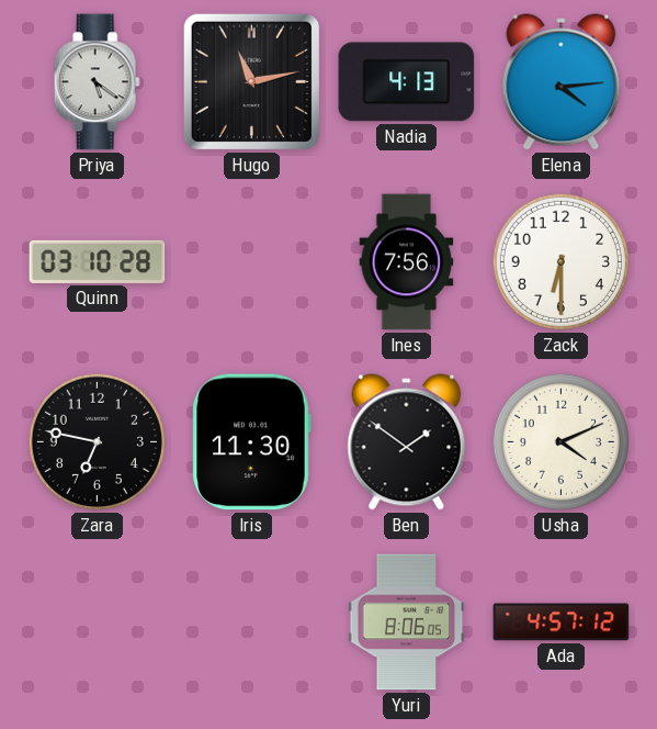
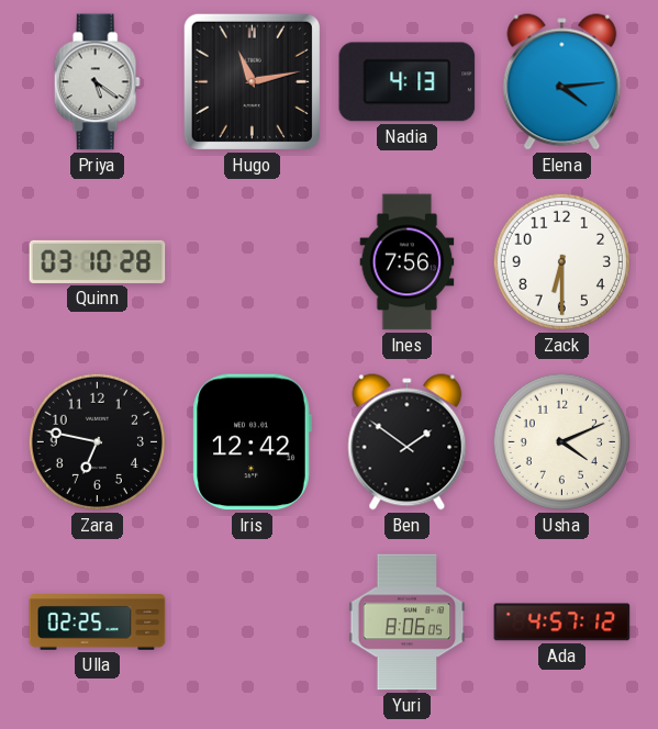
Iris: 11:30 -> 12:42 (252, 442)
Ulla: none -> 02:25 (98, 623)
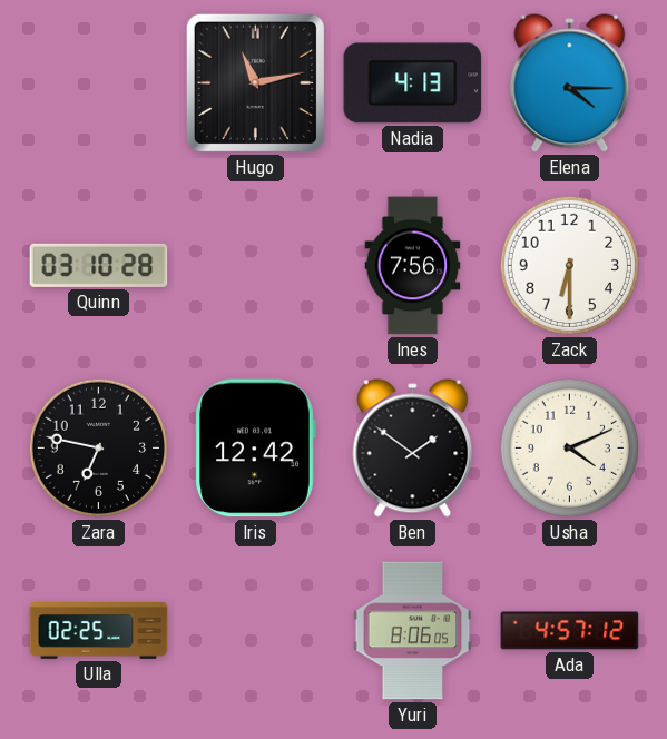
Priya: 5:21 -> none (97, 82)
Elena: 4:14 -> 4:15 (570, 83)
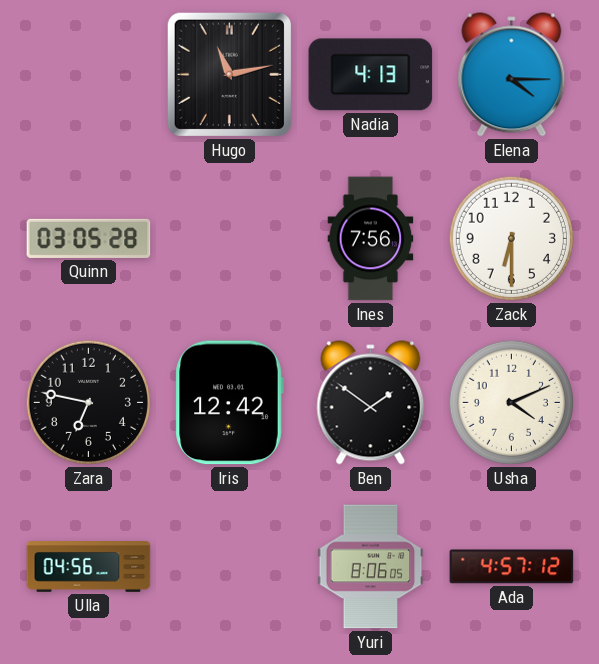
Quinn: 03:10 -> 03:05 (89, 238)
Ulla: 02:25 -> 04:56 (89, 567)
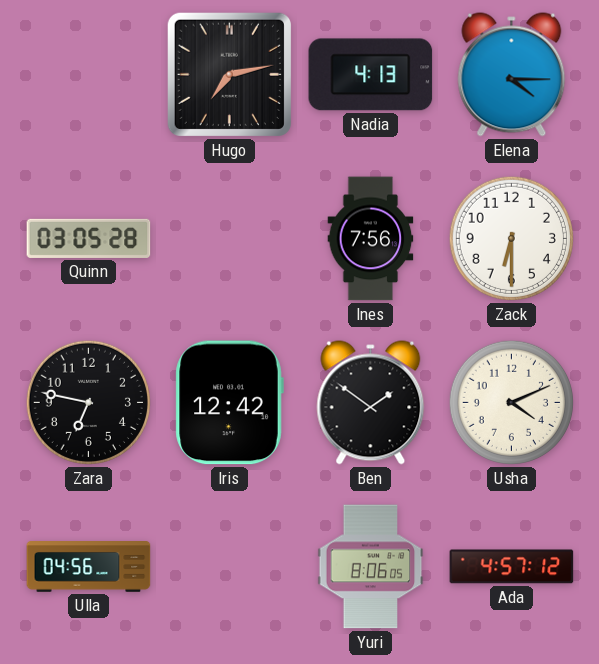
Hugo: 11:13 -> 7:13 (229, 74)
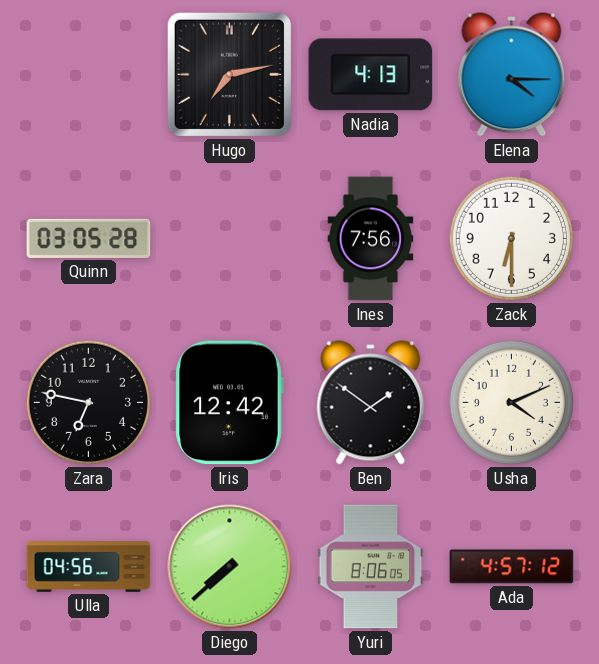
Diego: none -> 7:38 (230, 567)
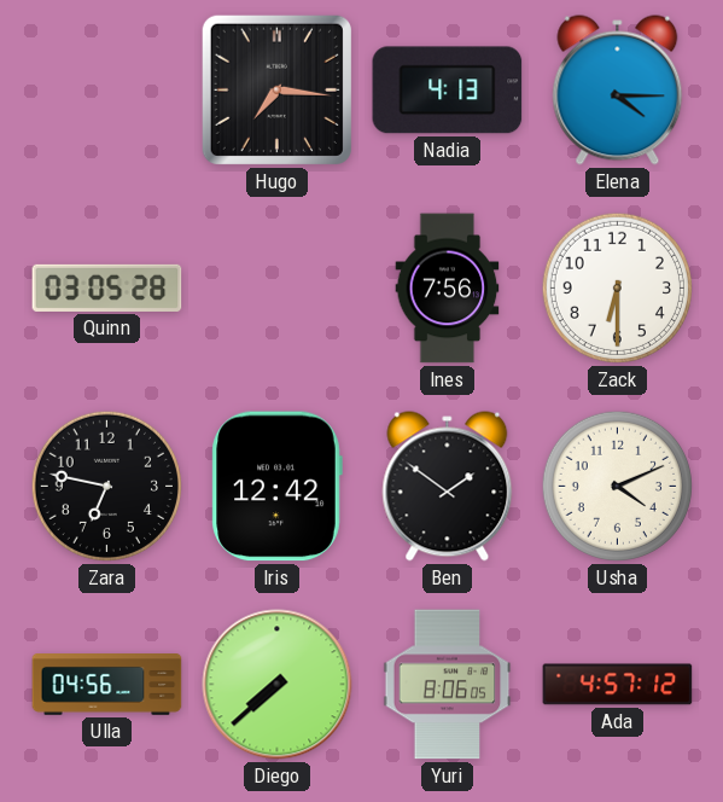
Hugo: 7:13 -> 7:16 (276, 89)
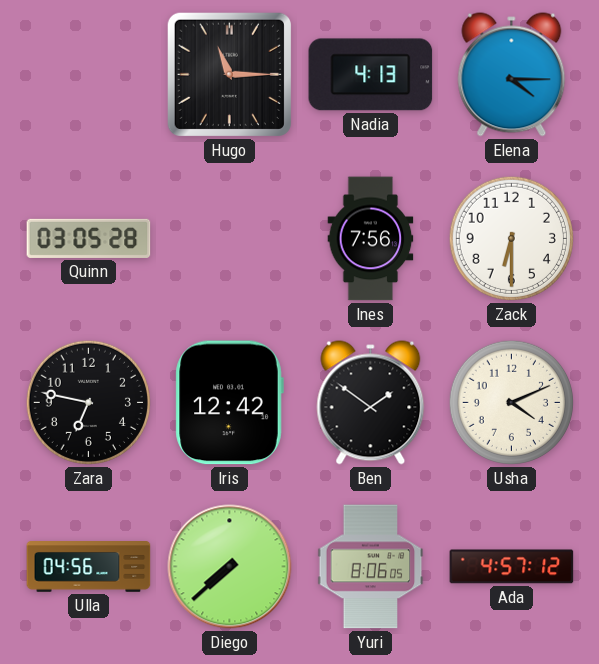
Hugo: 7:16 -> 11:15 (229, 74)
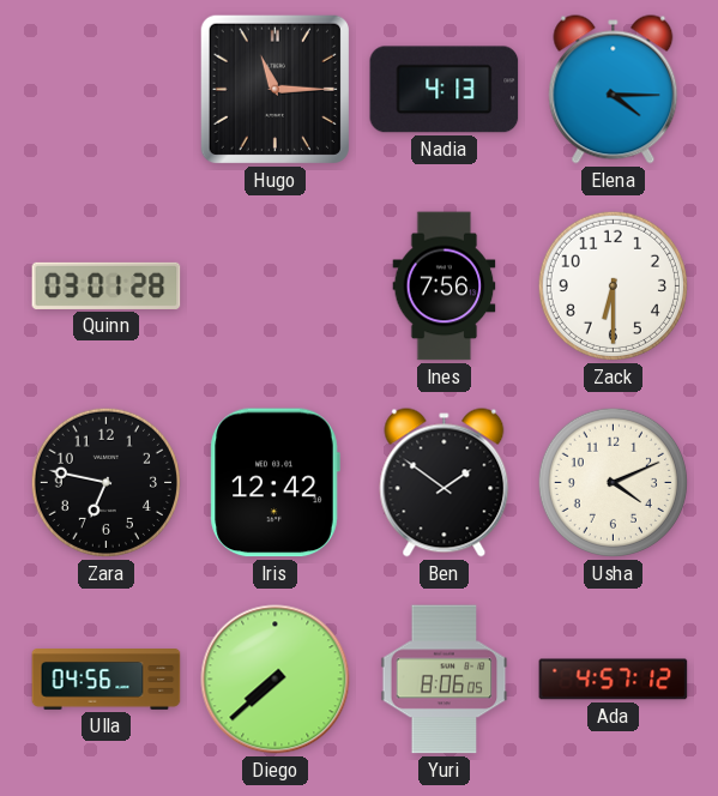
Quinn: 03:05 -> 03:01 (107, 285)
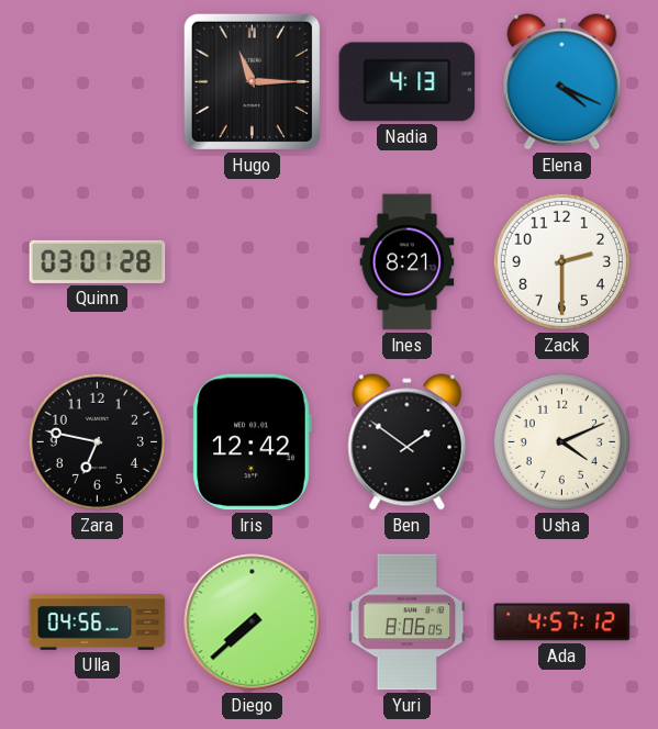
Elena: 4:15 -> 4:19 (562, 82)
Ines: 7:56 -> 8:21 (408, 262)
Zack: 6:30 -> 2:30 (561, 261)
